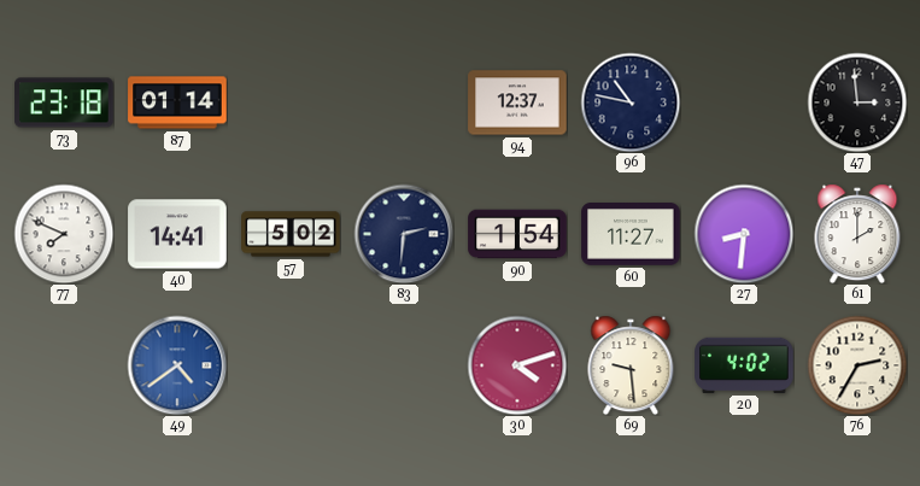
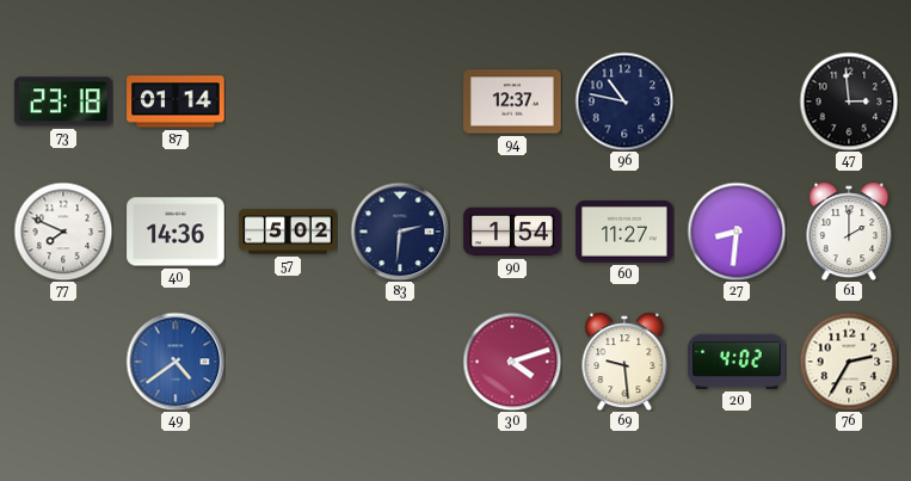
40: 14:41 -> 14:36 (176, 232)
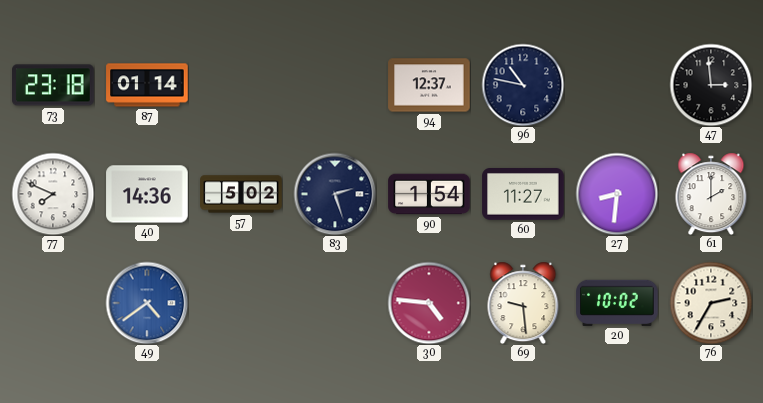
83: 2:31 -> 2:27 (335, 194)
30: 4:12 -> 4:46 (429, 303)
20: 4:02 -> 10:02 (617, 303)
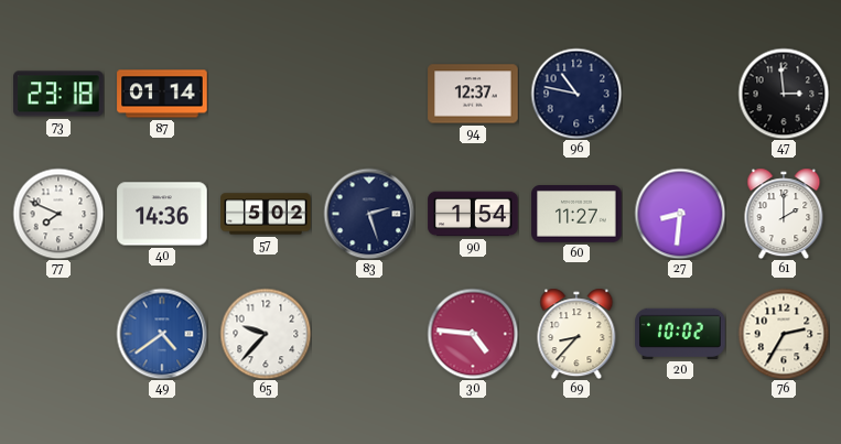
65: none -> 9:37 (266, 334)
69: 9:29 -> 8:37 (576, 334)
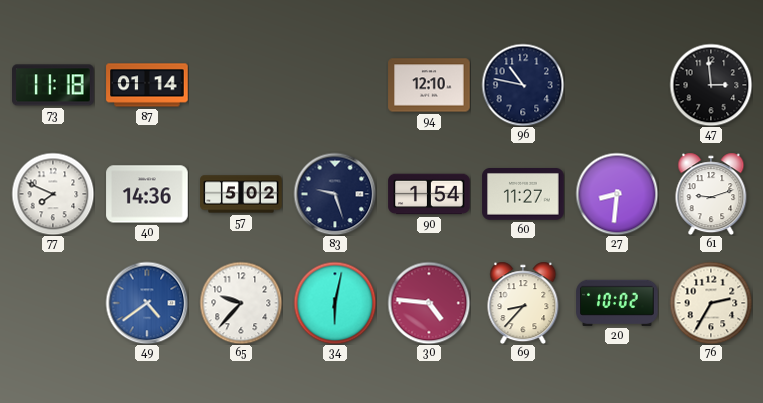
73: 23:18 -> 11:18 (53, 85)
94: 12:37 -> 12:10 (429, 85)
83: 2:27 -> 9:27 (335, 194)
61: 2:00 -> 9:12 (711, 194)
34: none -> 6:02 (335, 303)
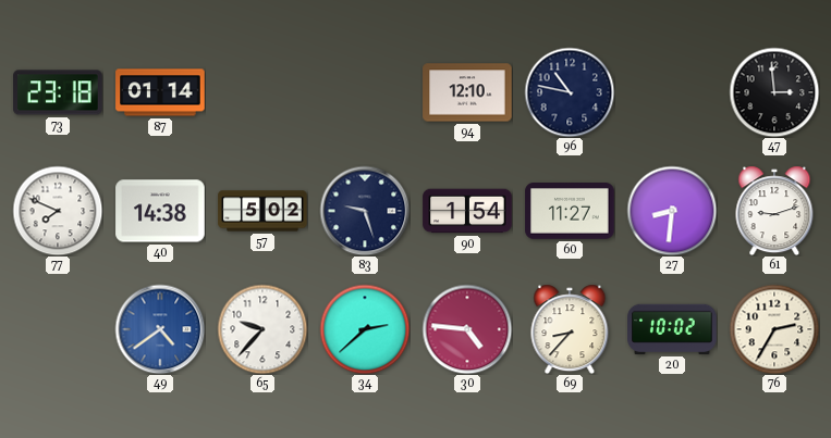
73: 11:18 -> 23:18 (58, 92)
40: 14:36 -> 14:38 (160, 211)
34: 6:02 -> 2:38 (365, 329)
